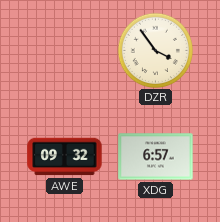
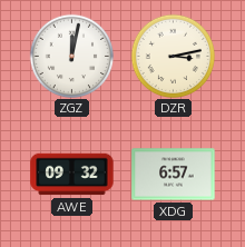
ZGZ: none -> 12:02 (71, 56)
DZR: 3:54 -> 3:13 (173, 56)
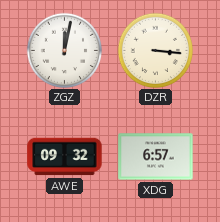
DZR: 3:13 -> 3:16 (155, 50)
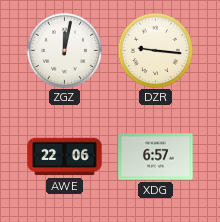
DZR: 3:16 -> 9:16 (155, 50)
AWE: 09:32 -> 22:06 (65, 157)
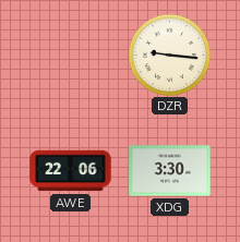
ZGZ: 12:02 -> none (64, 50)
XDG: 6:57 -> 3:30 (170, 171)
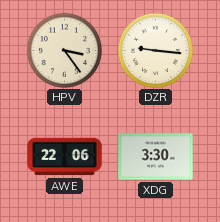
HPV: none -> 3:24 (64, 50)
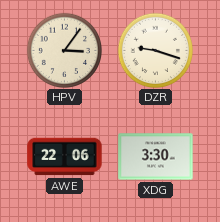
HPV: 3:24 -> 3:06 (64, 50)
DZR: 9:16 -> 9:18 (155, 50)
